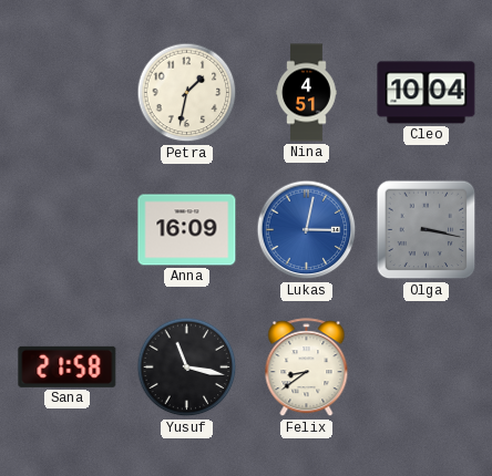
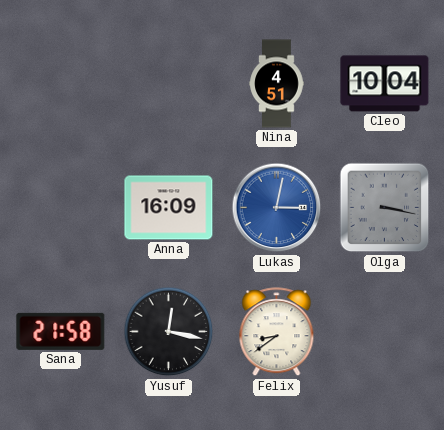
Petra: 1:32 -> none (187, 93)
Yusuf: 11:17 -> 12:17 (169, 332)
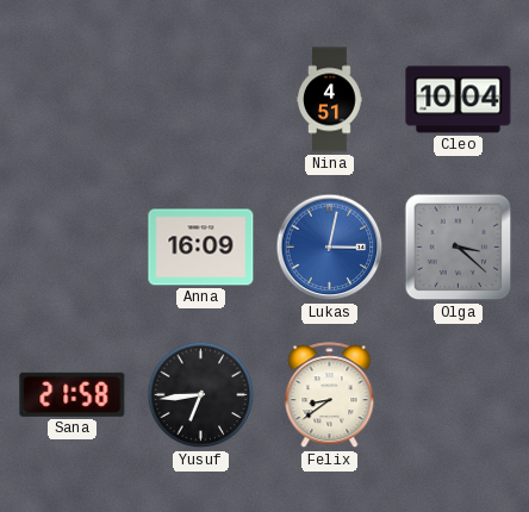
Olga: 3:17 -> 3:22 (459, 248)
Yusuf: 12:17 -> 6:44 (201, 395)
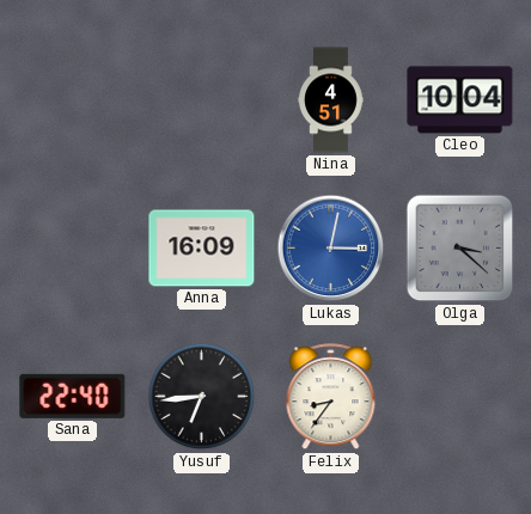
Sana: 21:58 -> 22:40 (73, 396)
Felix: 8:39 -> 8:36 (331, 397)
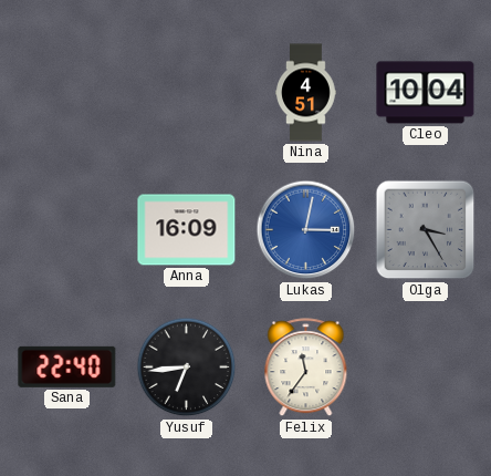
Olga: 3:22 -> 3:25 (426, 230)
Felix: 8:36 -> 11:36 (306, 368)
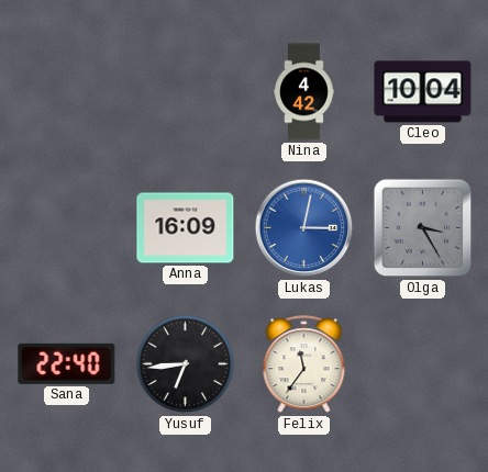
Nina: 4:51 -> 4:42 (304, 92)
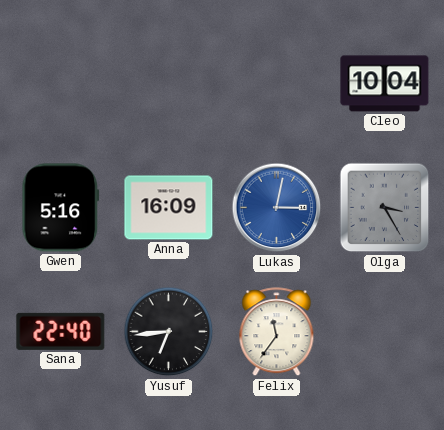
Nina: 4:42 -> none (304, 92)
Gwen: none -> 5:16 (61, 208)
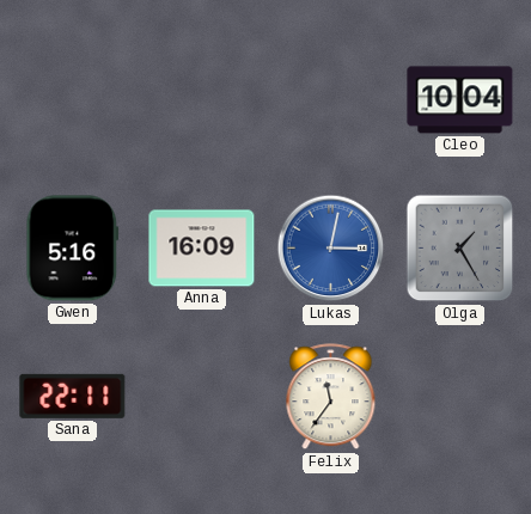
Olga: 3:25 -> 1:25 (460, 249)
Sana: 22:40 -> 22:11 (73, 396)
Yusuf: 6:44 -> none (169, 332)
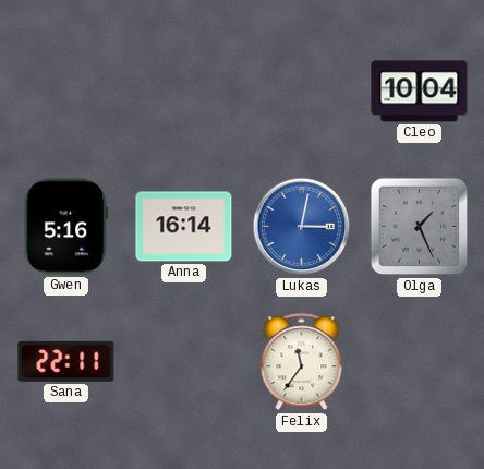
Anna: 16:09 -> 16:14 (184, 227)
Olga: 1:25 -> 1:26 (420, 227)
